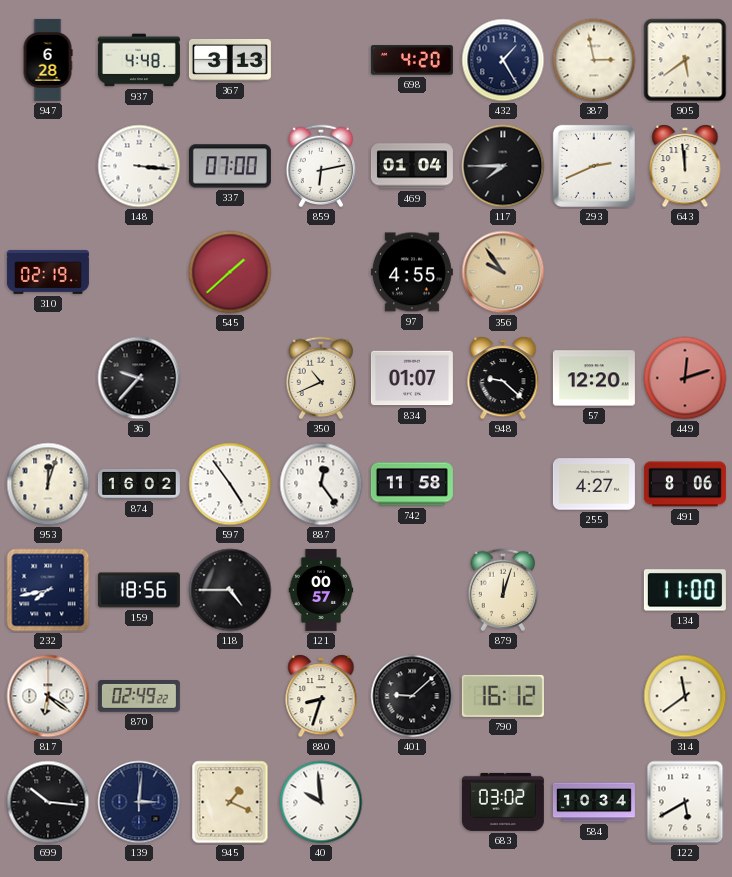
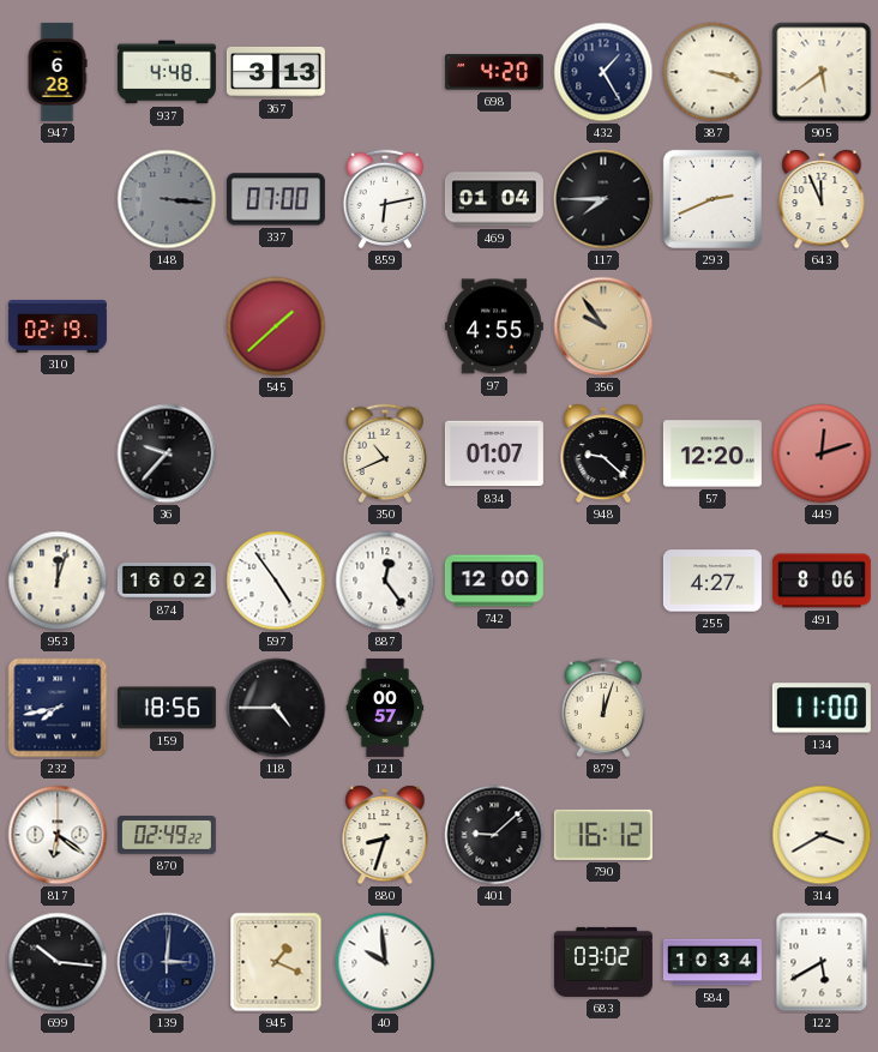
387: 2:58 -> 3:18 (712, 72)
148 dial: white -> grey (167, 199)
643: 11:59 -> 11:56 (822, 199)
742: 11:58 -> 12:00 (494, 581)
314: 11:39 -> 3:40 (822, 835)
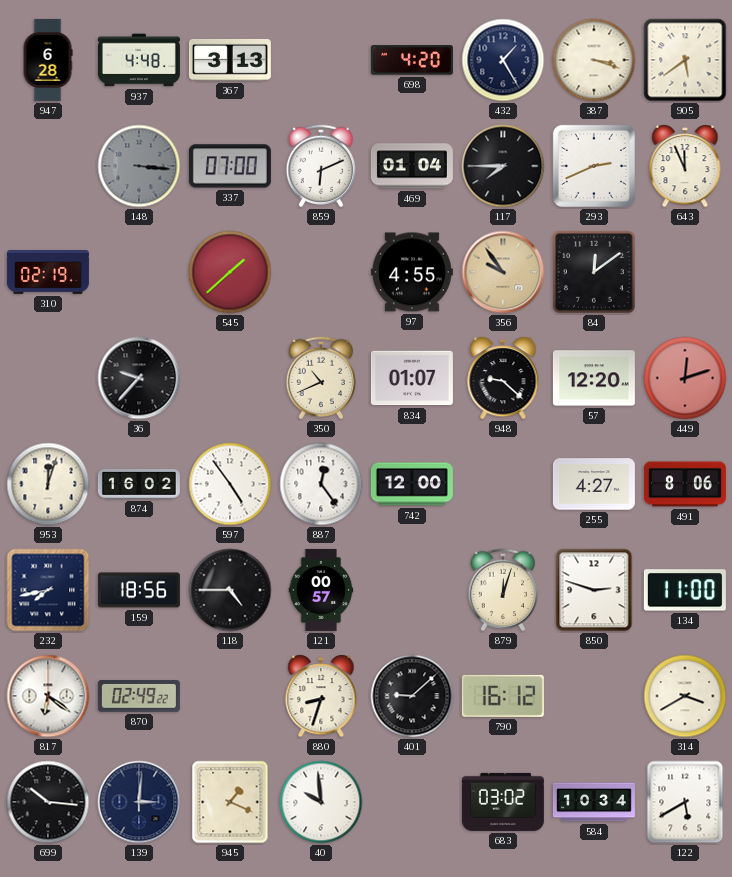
859: 6:13 -> 6:11 (321, 166)
84: none -> 12:09 (594, 272)
850: none -> 2:48 (594, 590)
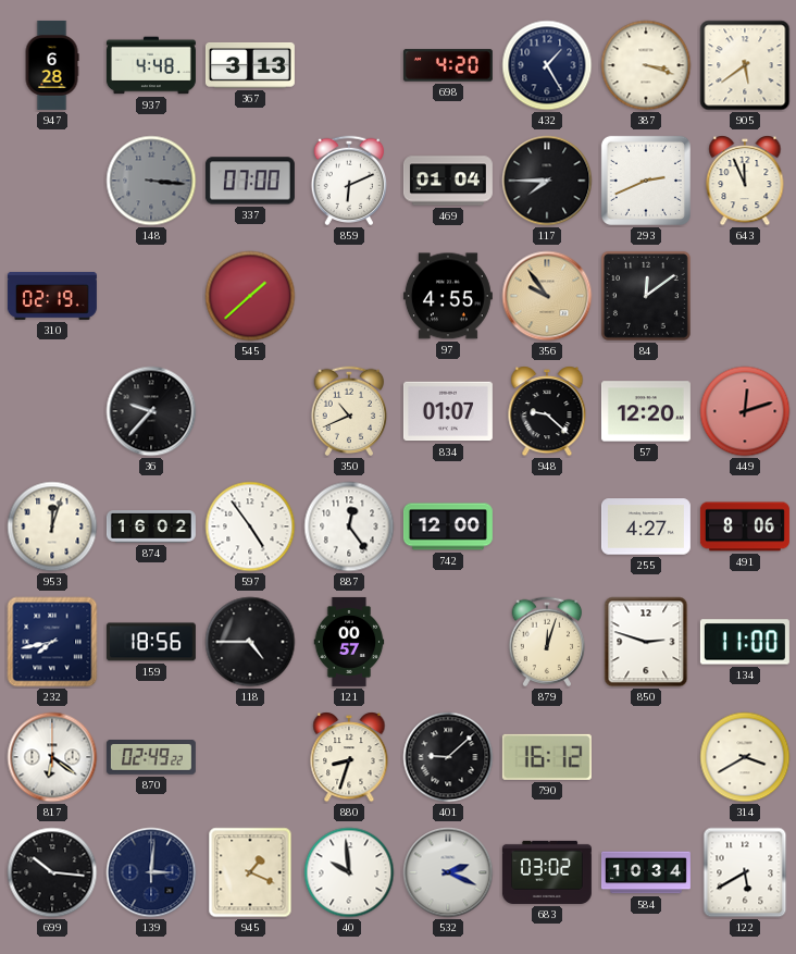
532: none -> 2:19 (448, 872)
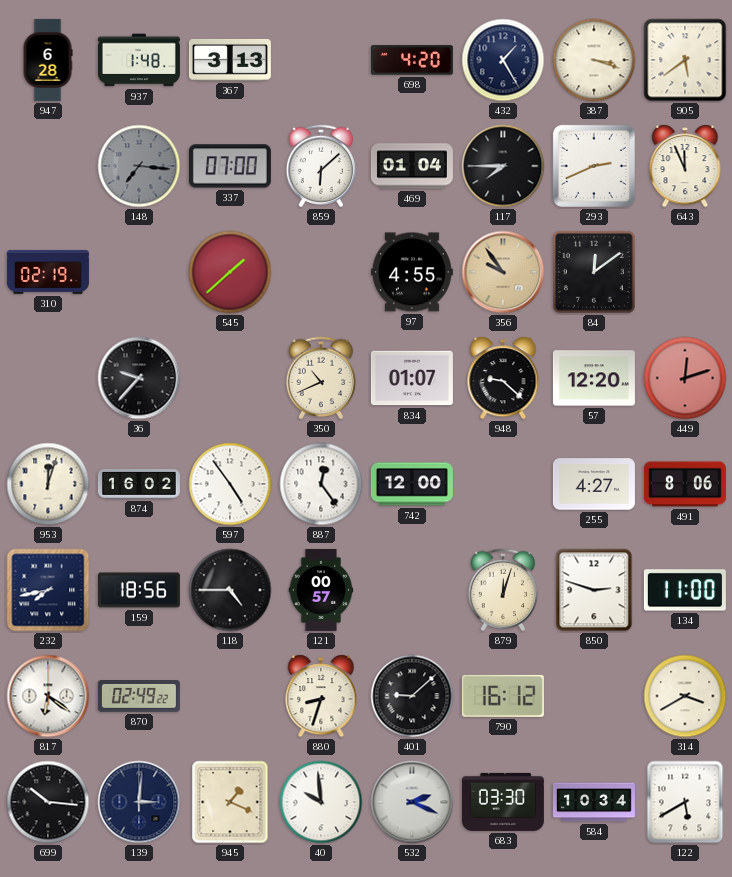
937: 4:48 -> 1:48 (139, 60)
148: 3:16 -> 7:16 (139, 166)
859: 6:11 -> 6:08 (321, 166)
683: 03:02 -> 03:30 (503, 802)
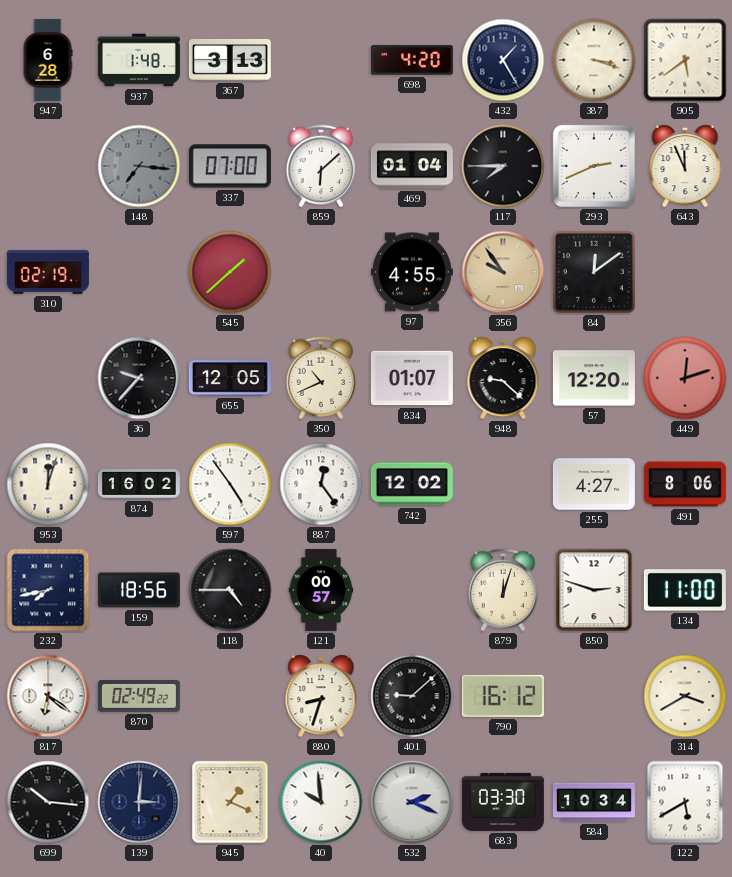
655: none -> 12:05 (230, 378)
742: 12:00 -> 12:02 (412, 484)
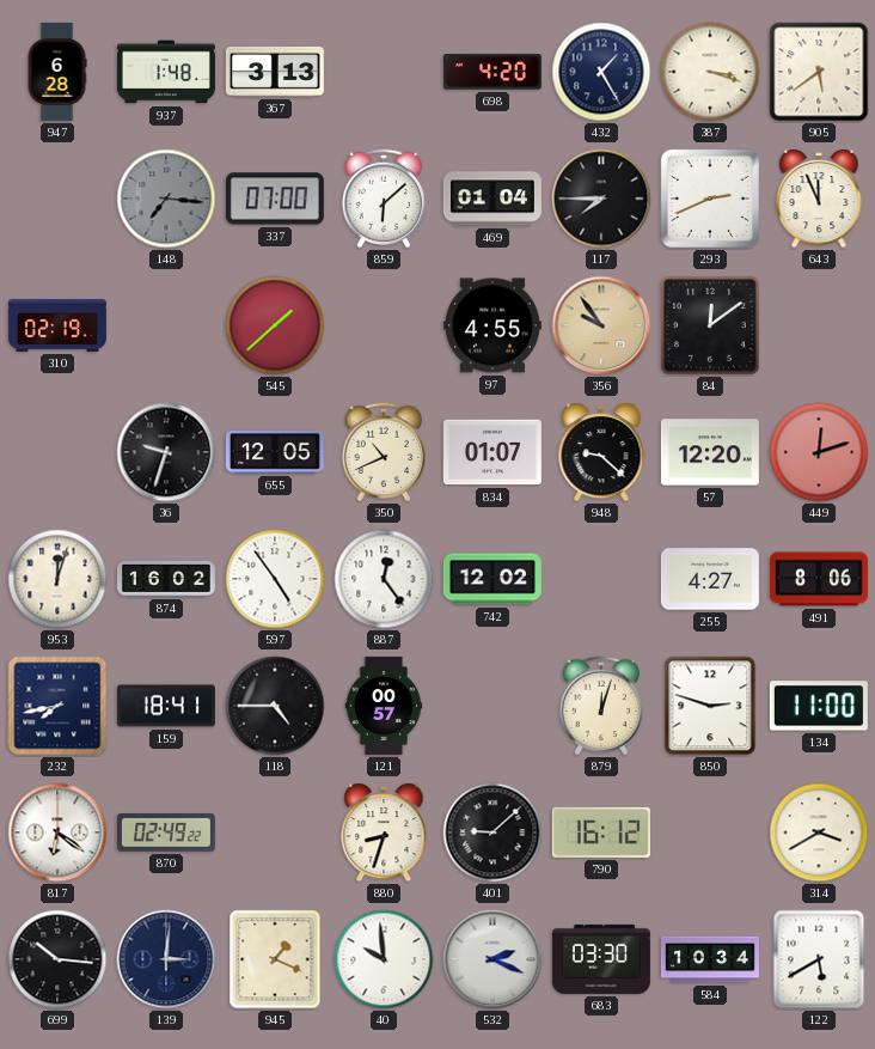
36: 9:37 -> 9:33 (166, 452)
159: 18:56 -> 18:41 (166, 706)
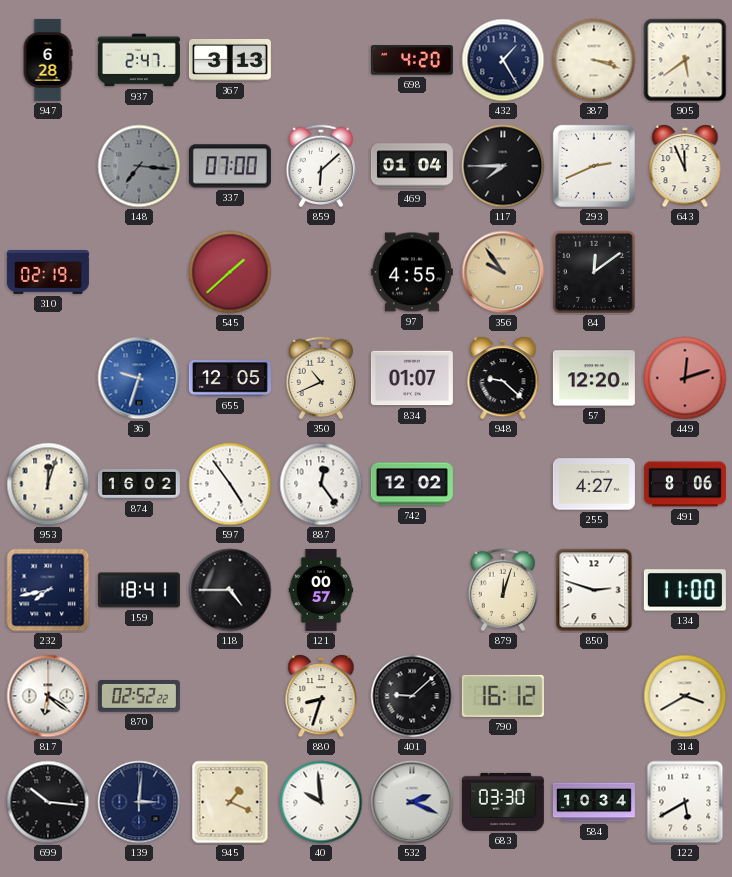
937: 1:48 -> 2:47 (139, 60)
36 dial: black -> blue (139, 378)
870: 02:49 -> 02:52 (139, 697)
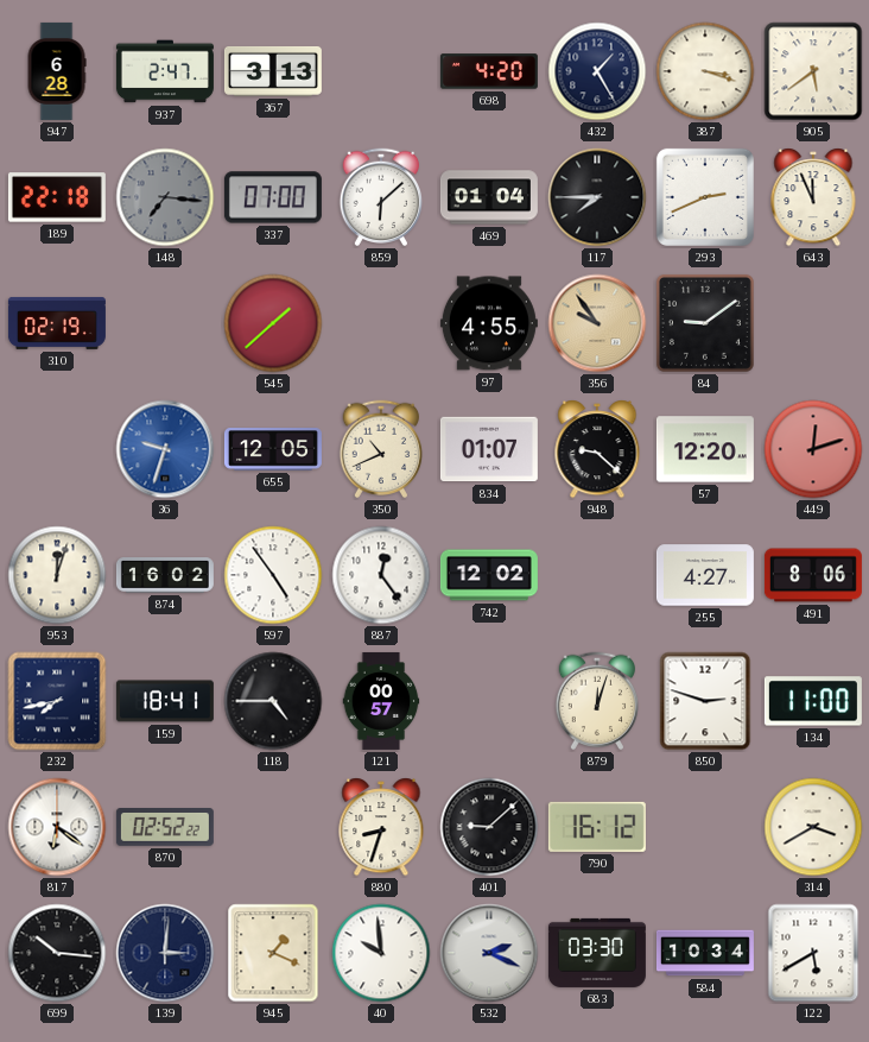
189: none -> 22:18 (57, 197)
84: 12:09 -> 9:09 (705, 323)
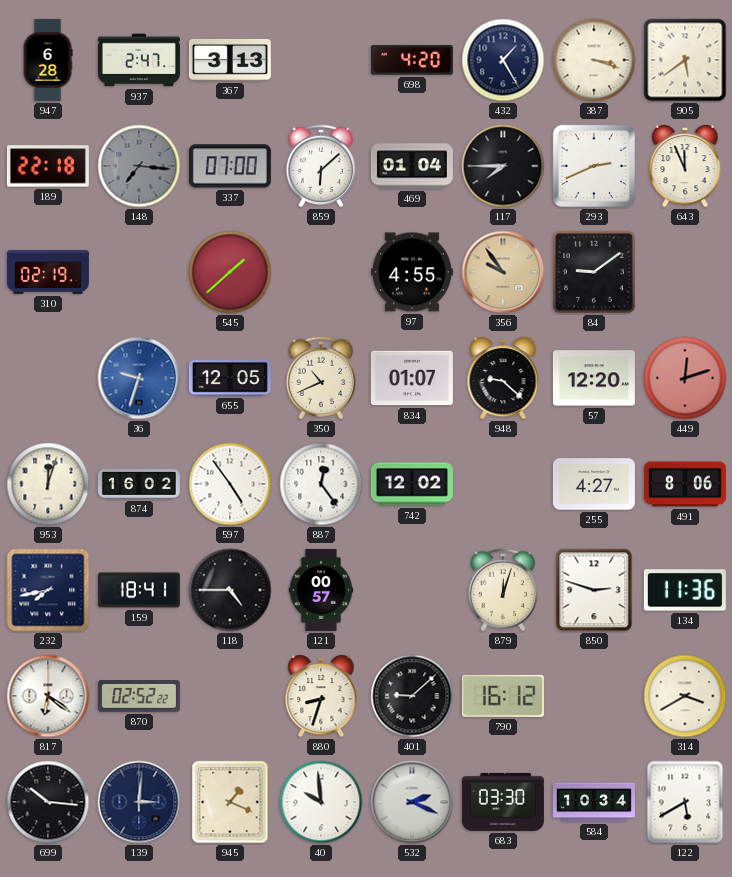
134: 11:00 -> 11:36 (685, 590)
